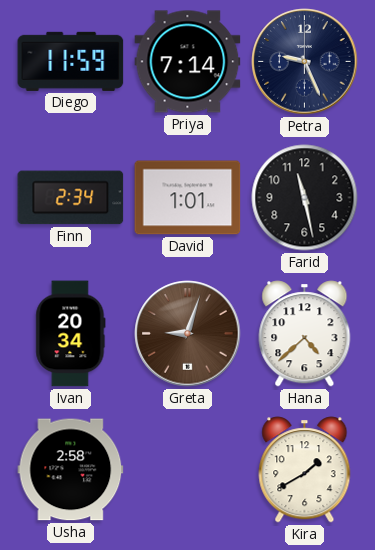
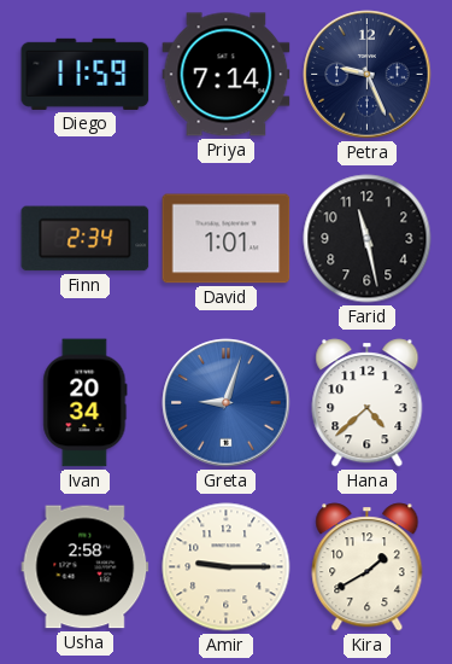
Greta dial: brown -> blue (227, 403)
Amir: none -> 9:15 (227, 567)
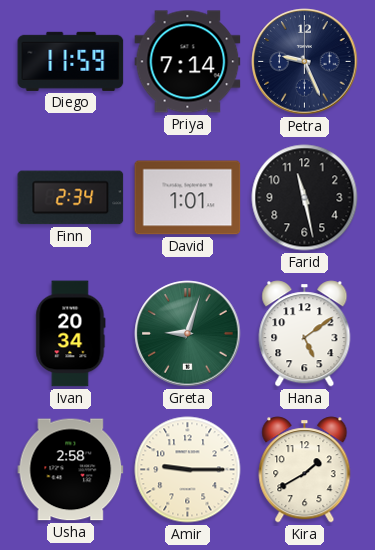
Greta dial: blue -> green (188, 334)
Hana: 4:38 -> 5:09 (305, 334)
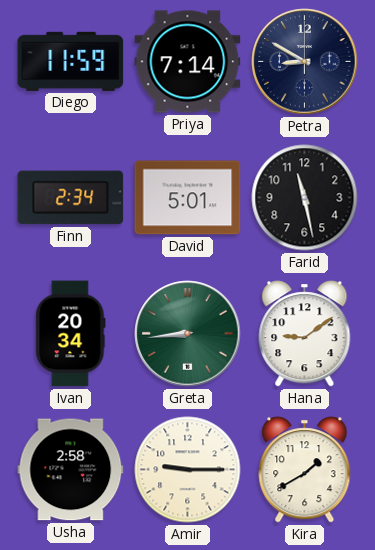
Petra: 9:26 -> 8:50 (305, 62)
David: 1:01 -> 5:01 (188, 198)
Greta: 9:03 -> 8:44 (188, 334)
Hana: 5:09 -> 9:09 (305, 334)
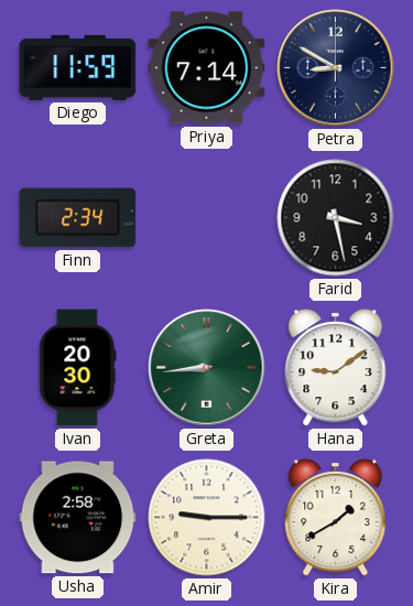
David: 5:01 -> none (188, 198)
Farid: 11:28 -> 3:28 (336, 218)
Ivan: 20:34 -> 20:30 (78, 368)
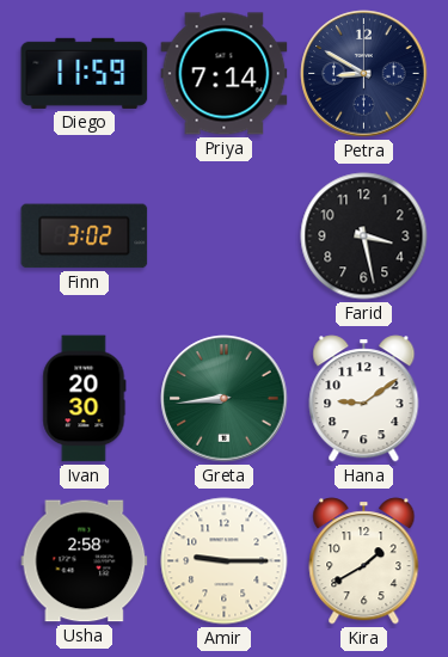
Finn: 2:34 -> 3:02 (85, 237)
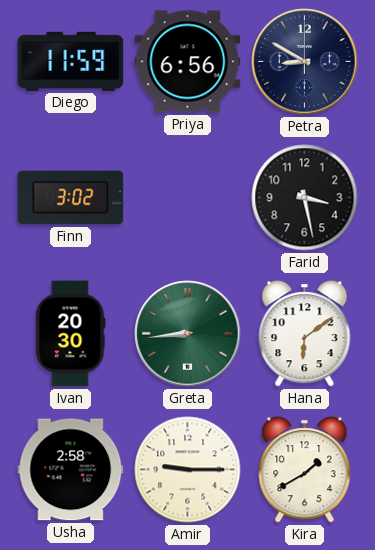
Priya: 7:14 -> 6:56 (188, 62)
Hana: 9:09 -> 6:09 (305, 334)
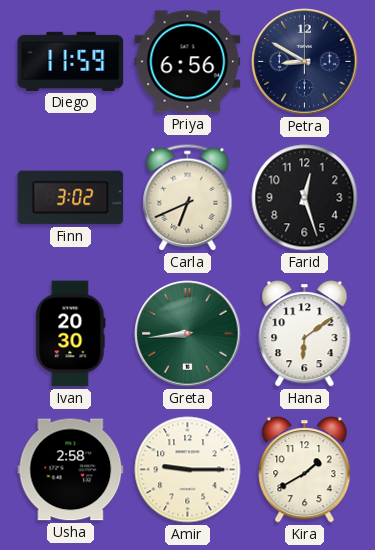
Carla: none -> 6:41 (188, 198)
Farid: 3:28 -> 12:27 (305, 198)
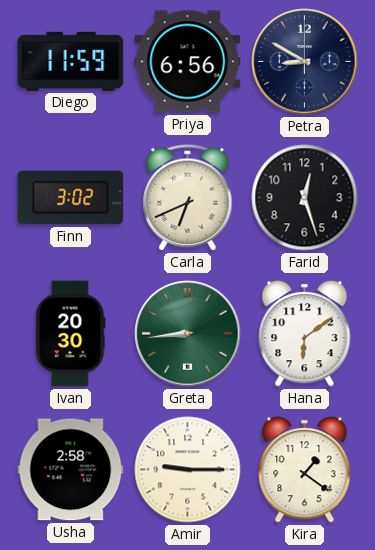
Kira: 1:40 -> 1:21 (305, 470)
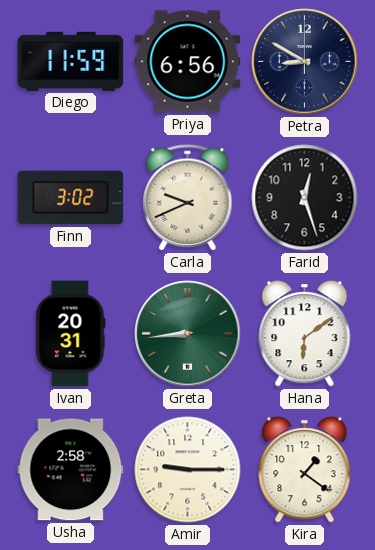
Carla: 6:41 -> 9:41 (188, 198)
Ivan: 20:30 -> 20:31 (71, 334)
